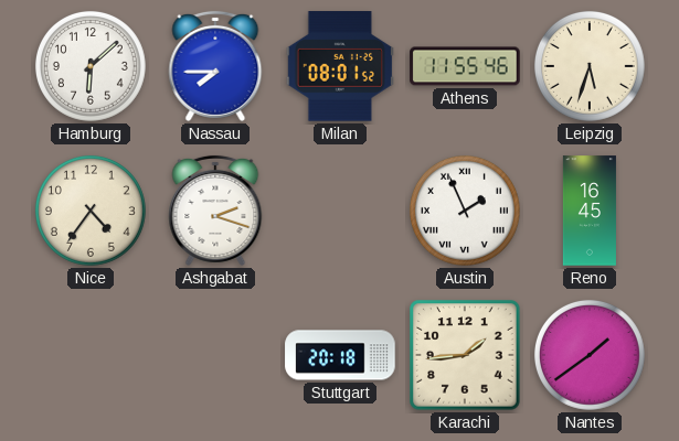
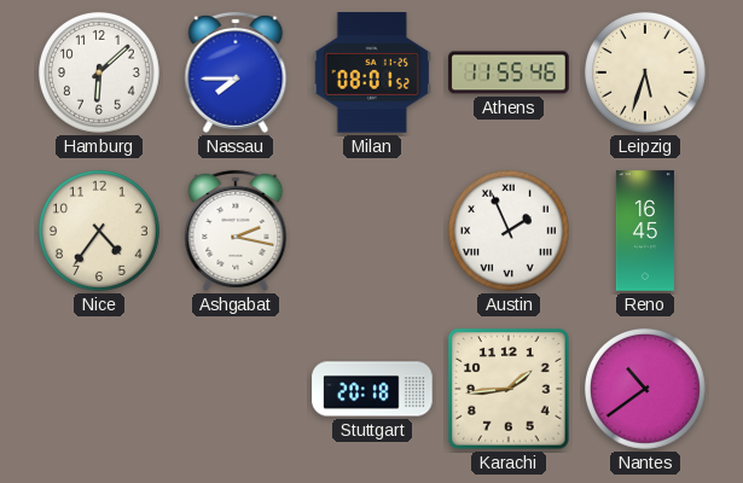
Ashgabat: 2:18 -> 2:17 (236, 231)
Nantes: 1:39 -> 10:39 (645, 389)
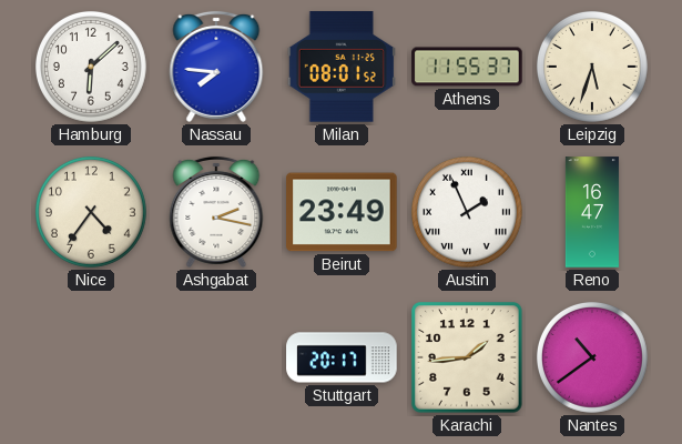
Nassau: 7:45 -> 7:46 (216, 67)
Athens: 11:55:46 -> 11:55:37 (467, 67)
Beirut: none -> 23:49 (342, 212)
Reno: 16:45 -> 16:47 (592, 212)
Stuttgart: 20:18 -> 20:17 (342, 357)
